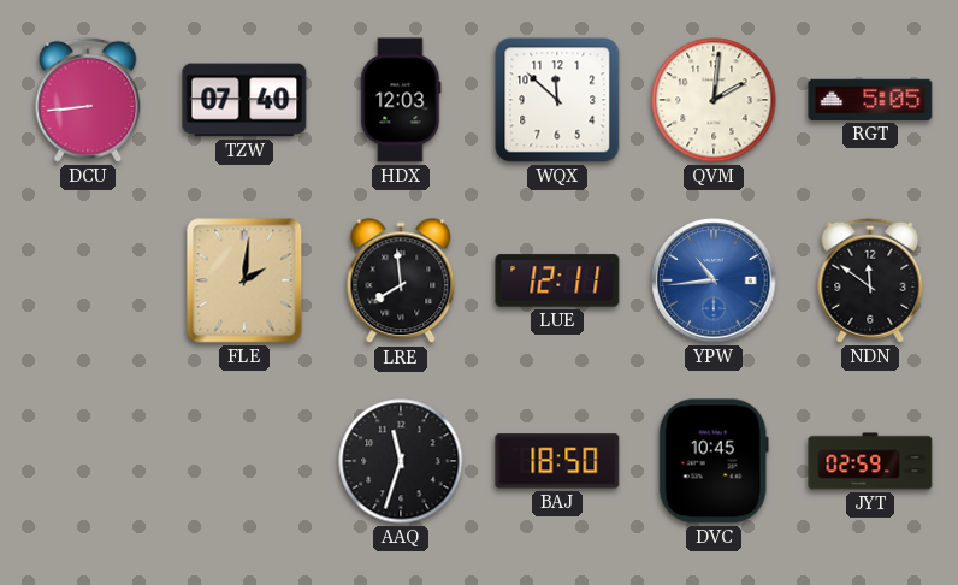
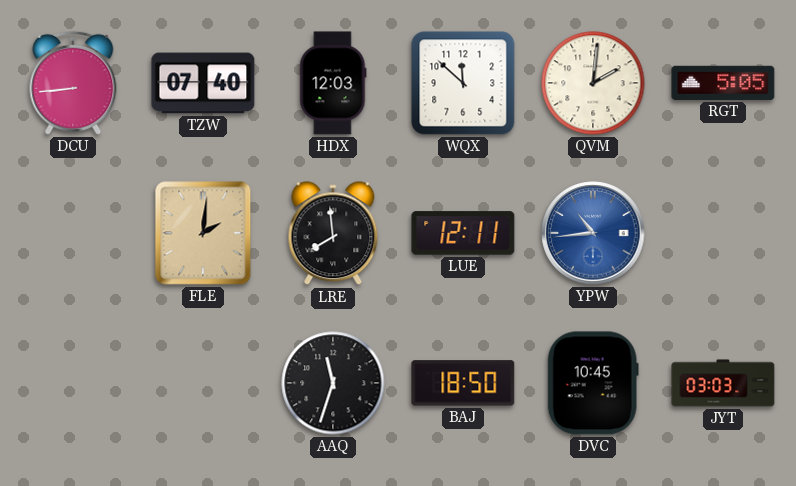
NDN: 11:51 -> none (870, 280)
JYT: 02:59 -> 03:03 (723, 383)
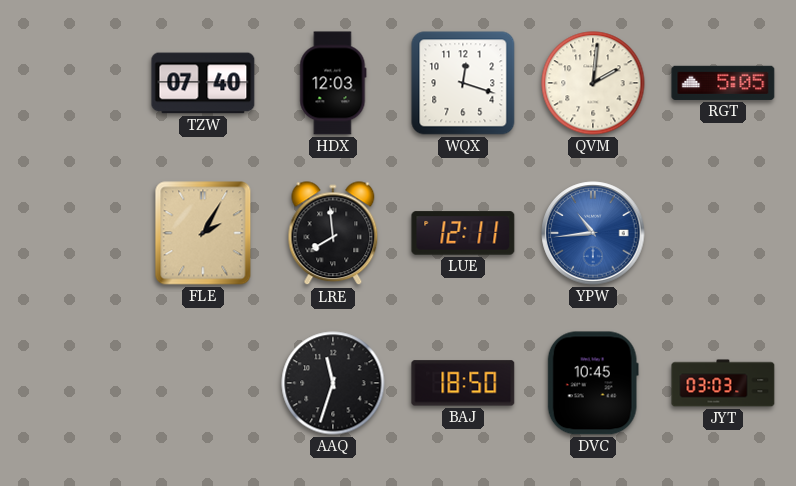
DCU: 8:44 -> none (73, 83)
WQX: 11:52 -> 12:18 (463, 83)
FLE: 2:01 -> 2:05 (203, 233)
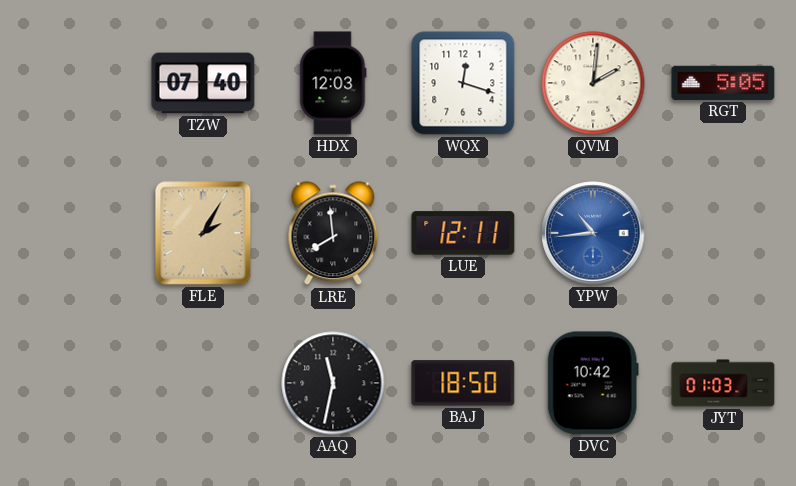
AAQ: 11:33 -> 11:32 (333, 383)
DVC: 10:45 -> 10:42 (593, 383)
JYT: 03:03 -> 01:03 (723, 383)
